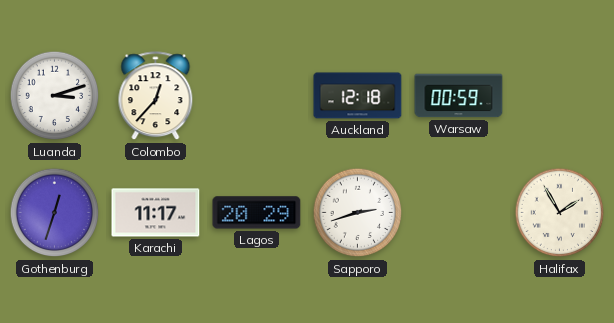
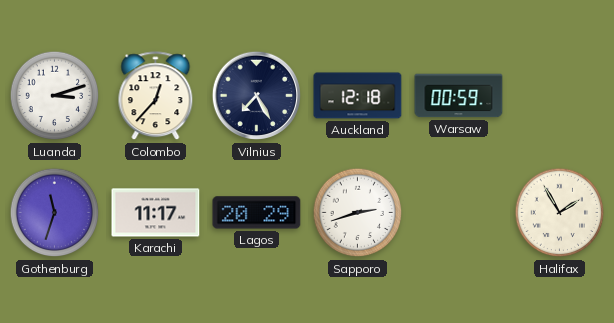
Vilnius: none -> 7:25 (257, 96)
Gothenburg: 12:33 -> 11:33 (55, 213)
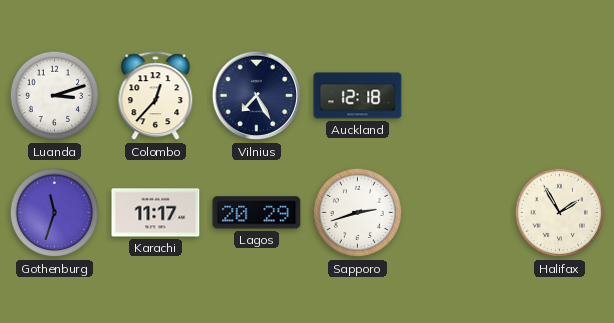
Warsaw: 00:59 -> none (459, 96)
